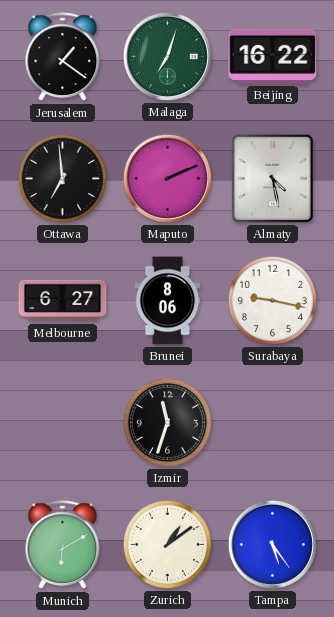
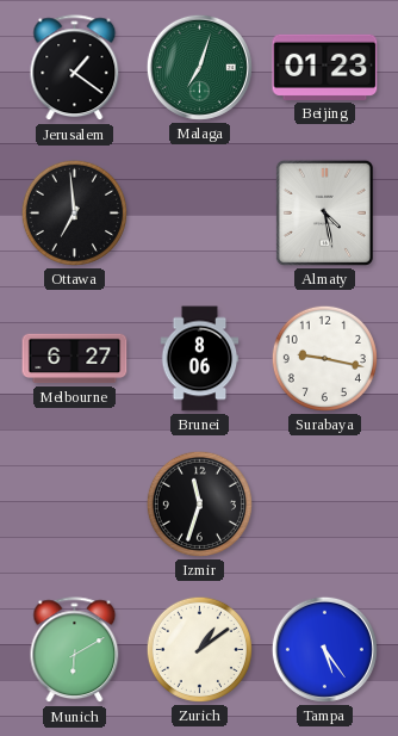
Beijing: 16:22 -> 01:23 (325, 67)
Maputo: 2:11 -> none (167, 178)
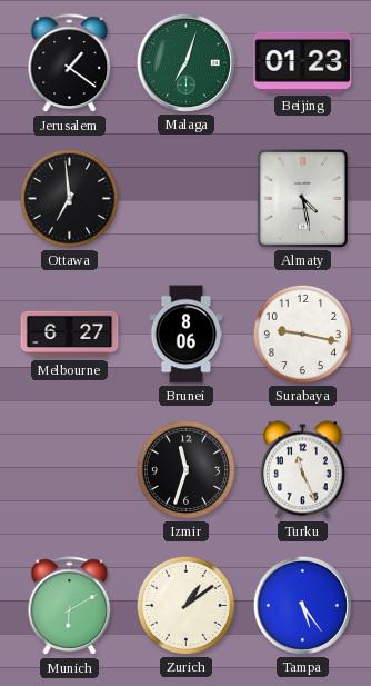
Turku: none -> 11:26 (302, 470)
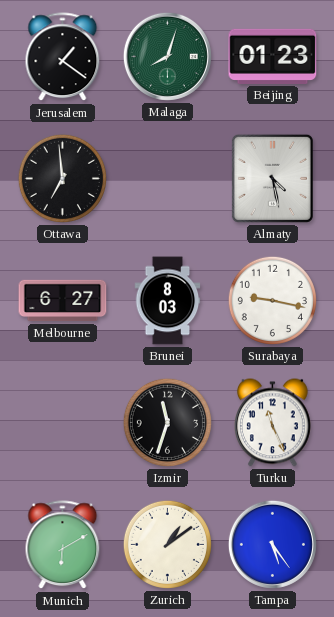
Malaga: 7:03 -> 8:03 (167, 56)
Brunei: 8:06 -> 8:03 (168, 301)
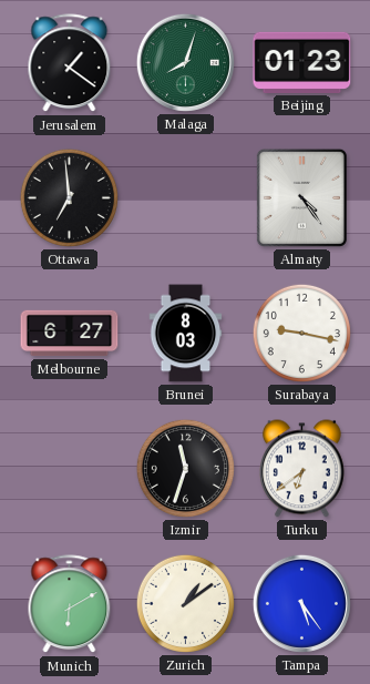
Almaty: 4:28 -> 4:24 (301, 197)
Turku: 11:26 -> 6:39 (301, 469)
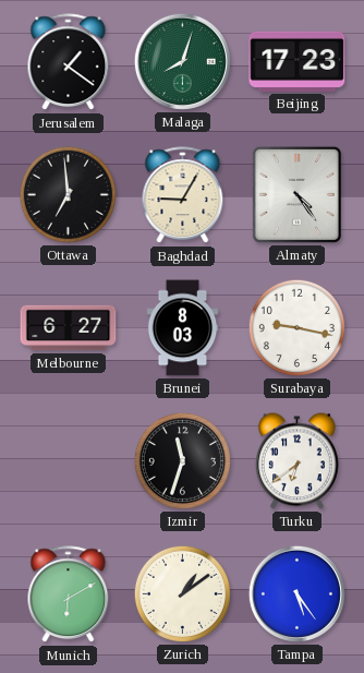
Beijing: 01:23 -> 17:23 (298, 61)
Baghdad: none -> 9:05 (183, 195)
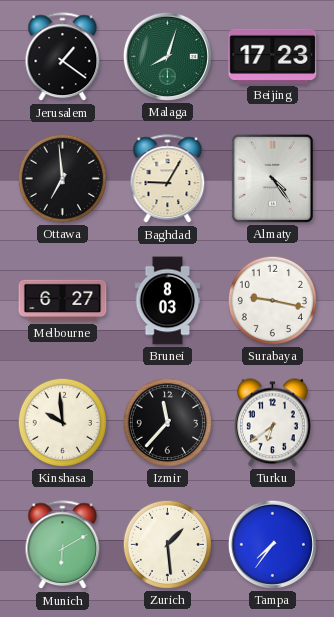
Kinshasa: none -> 9:59 (62, 422)
Izmir: 11:33 -> 11:37 (167, 422)
Zurich: 1:09 -> 1:29 (167, 544)
Tampa: 5:24 -> 7:36 (272, 544)
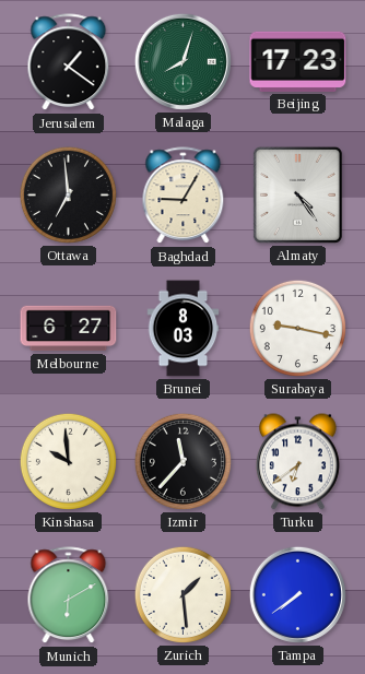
Tampa: 7:36 -> 7:39 (297, 594)
